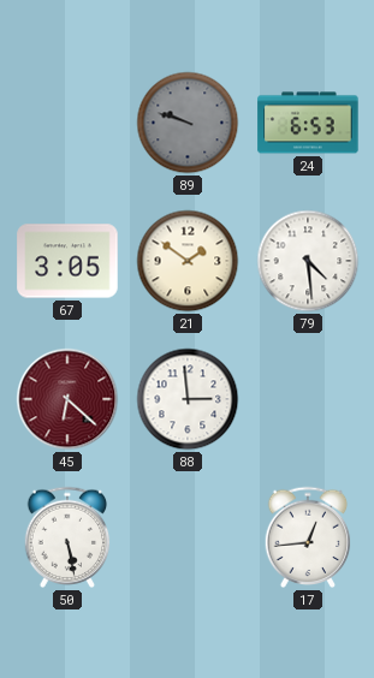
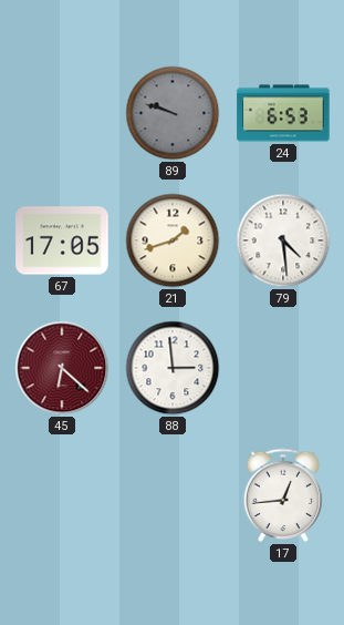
67: 3:05 -> 17:05 (62, 240)
21: 1:51 -> 1:42 (173, 240)
50: 5:28 -> none (67, 537)
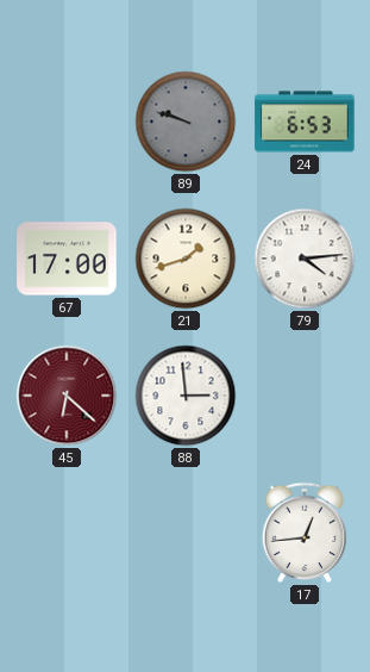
67: 17:05 -> 17:00 (67, 259)
79: 4:29 -> 4:14 (305, 259)
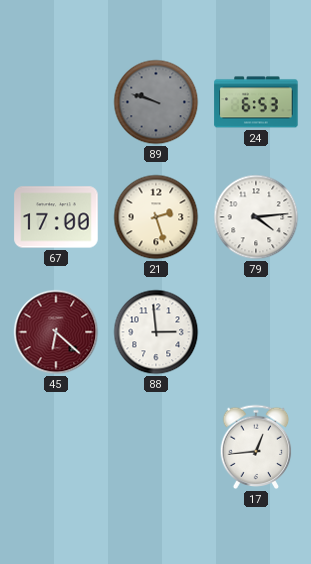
21: 1:42 -> 2:27 (156, 217)
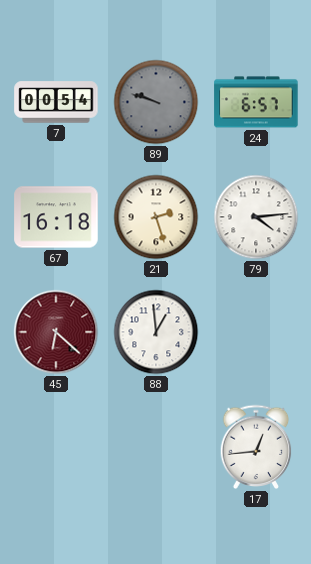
7: none -> 00:54 (56, 102)
24: 6:53 -> 6:57 (256, 102)
67: 17:00 -> 16:18 (56, 217)
88: 2:59 -> 12:59 (156, 332)
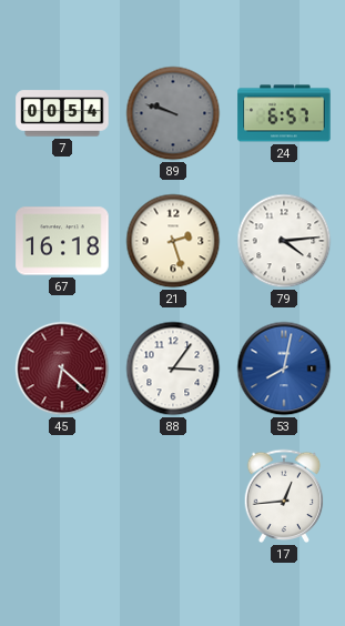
88: 12:59 -> 3:06 (173, 368)
53: none -> 8:02 (284, 368)
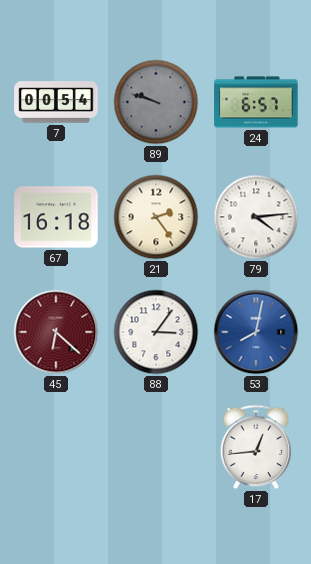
21: 2:27 -> 2:24 (156, 217)
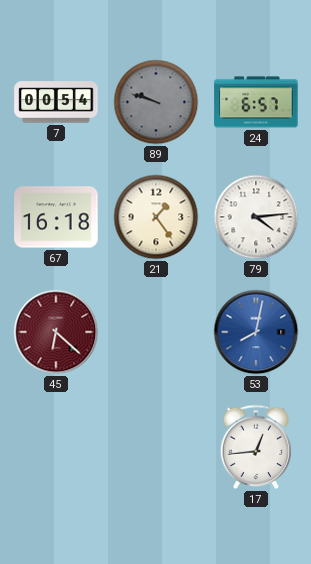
21: 2:24 -> 1:24 (156, 217)
88: 3:06 -> none (156, 332)
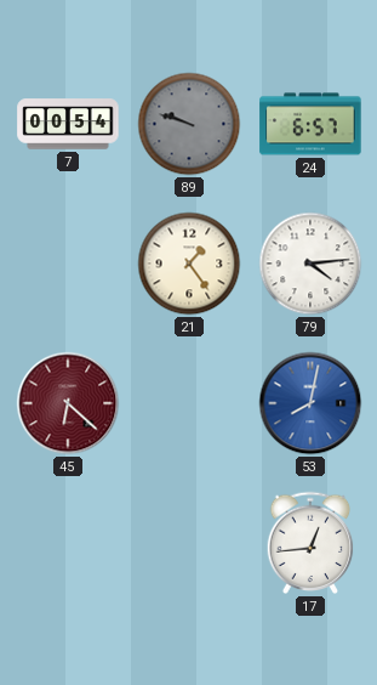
67: 16:18 -> none (56, 217)
